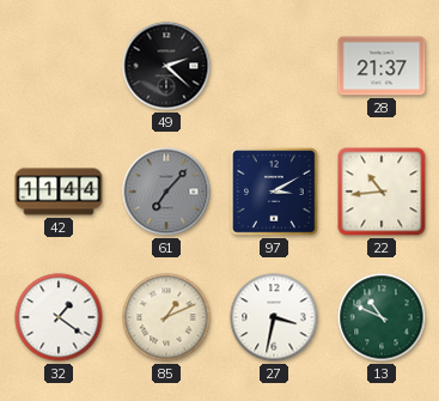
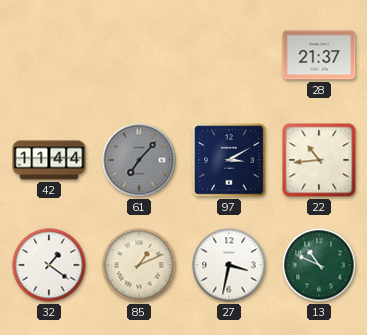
49: 2:22 -> none (166, 66)
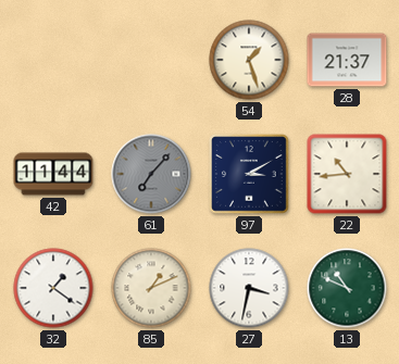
54: none -> 1:27 (249, 60)
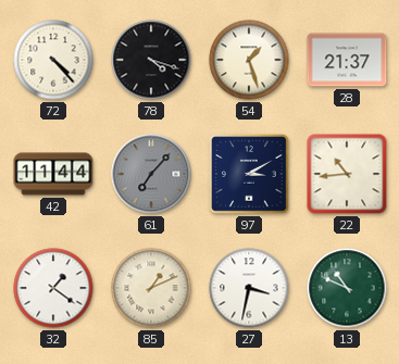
72: none -> 4:23 (53, 60)
78: none -> 4:18 (151, 60)
